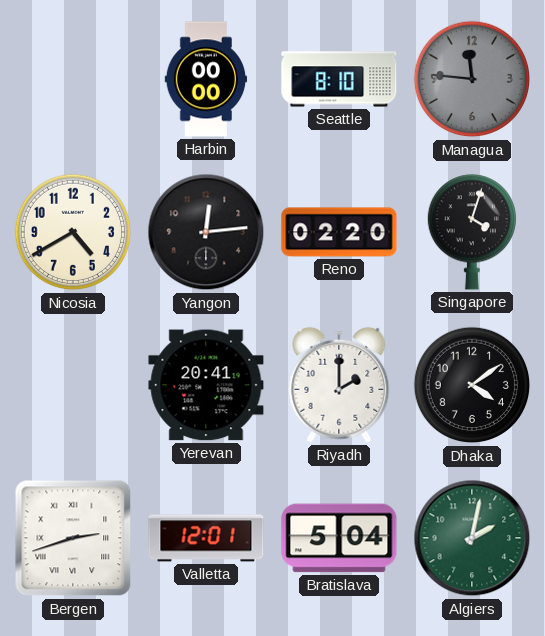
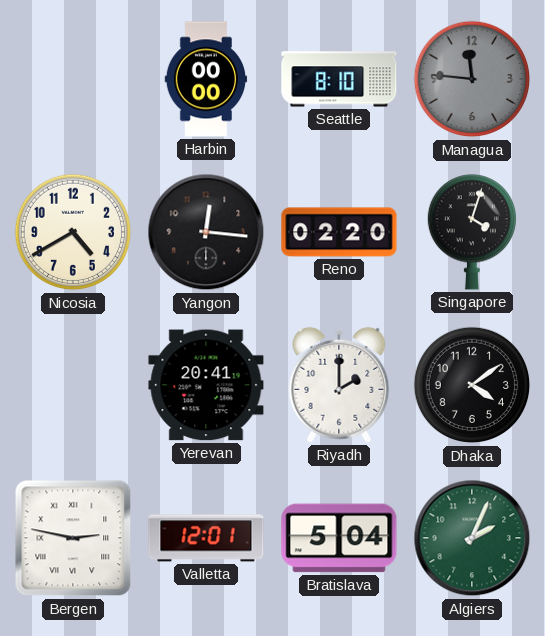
Yangon: 12:14 -> 12:16 (206, 232)
Bergen: 2:42 -> 2:47 (73, 538)
Algiers: 2:02 -> 2:04 (472, 538)
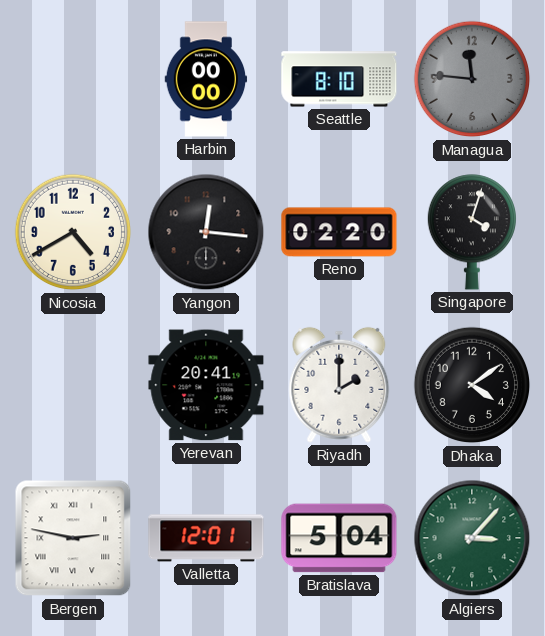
Algiers: 2:04 -> 3:07 (472, 538)
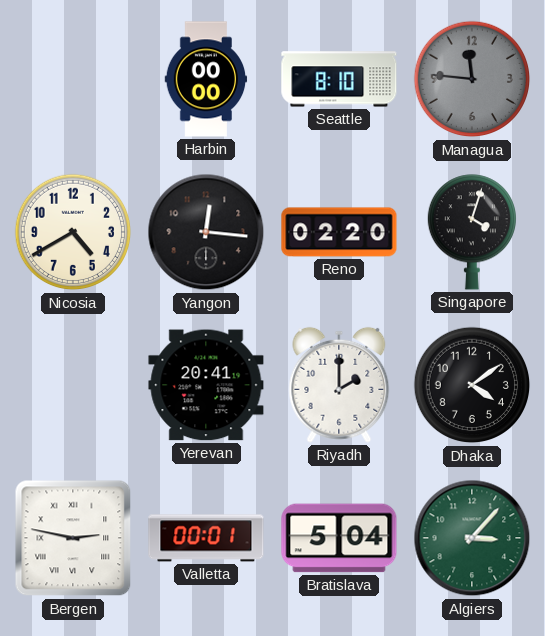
Valletta: 12:01 -> 00:01 (206, 538)
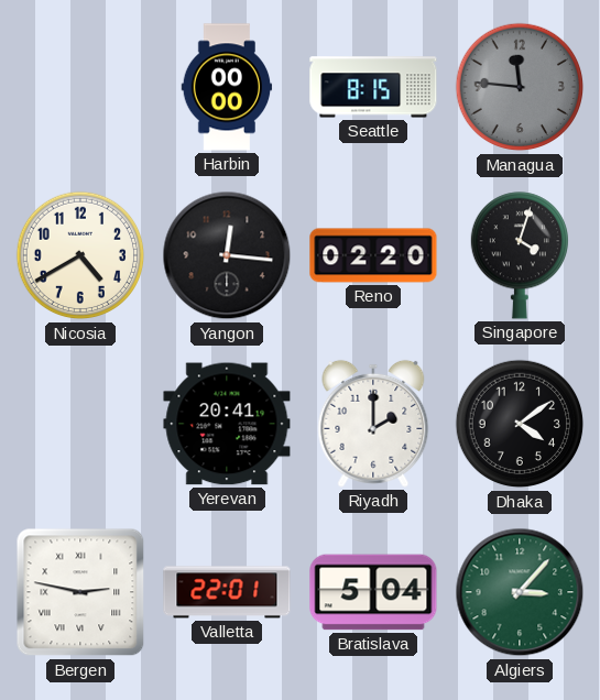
Seattle: 8:10 -> 8:15 (373, 87)
Valletta: 00:01 -> 22:01 (227, 592)
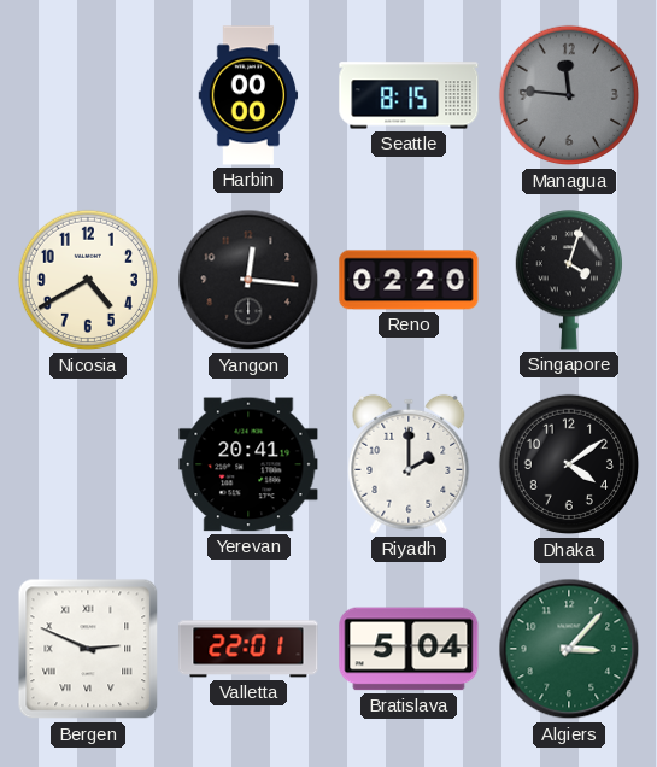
Bergen: 2:47 -> 2:49 (88, 649)
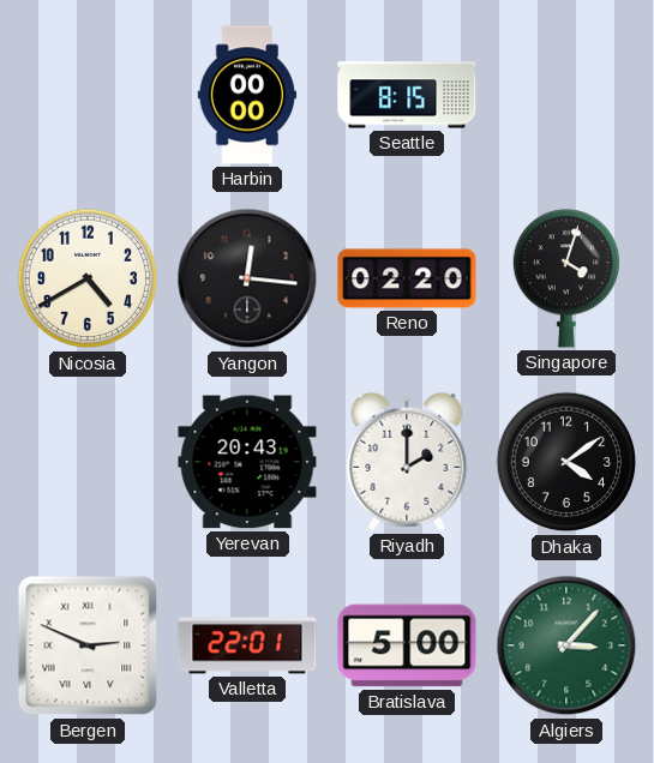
Managua: 11:46 -> none (569, 95)
Yerevan: 20:41 -> 20:43 (247, 462)
Bratislava: 5:04 -> 5:00 (407, 645)
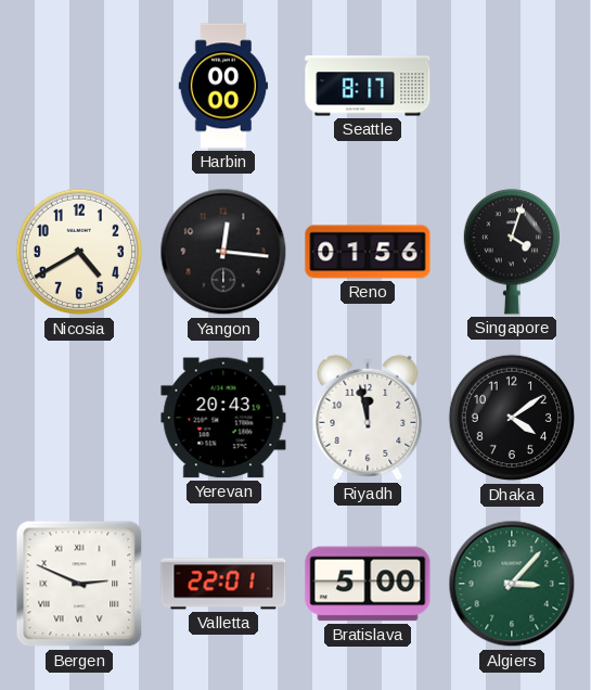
Seattle: 8:15 -> 8:17 (368, 86)
Reno: 02:20 -> 01:56 (368, 252)
Riyadh: 2:00 -> 11:58 (368, 418)
